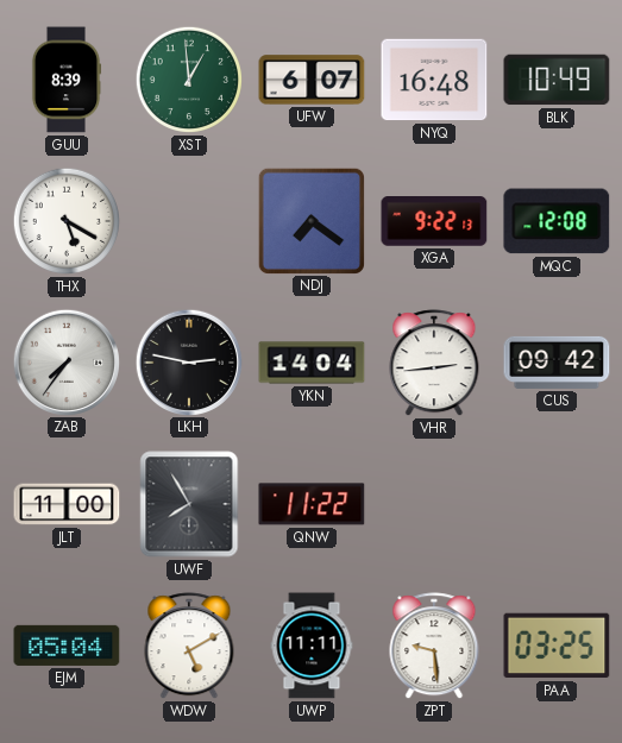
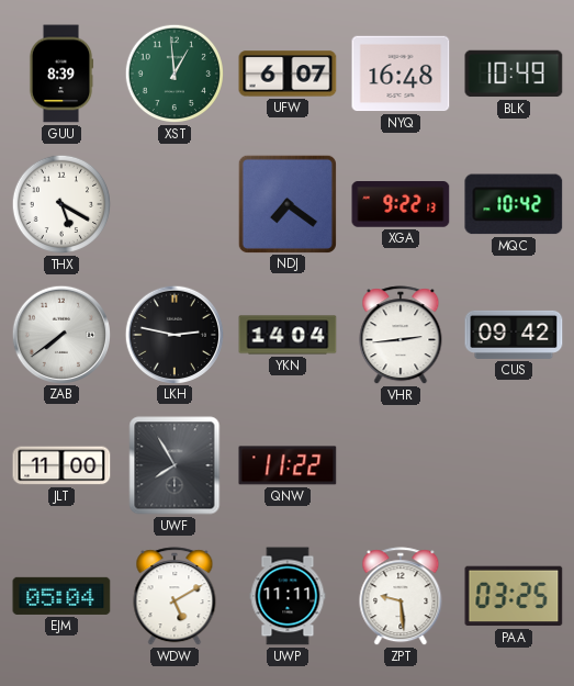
MQC: 12:08 -> 10:42 (514, 204)
ZAB: 7:36 -> 7:39 (60, 334)
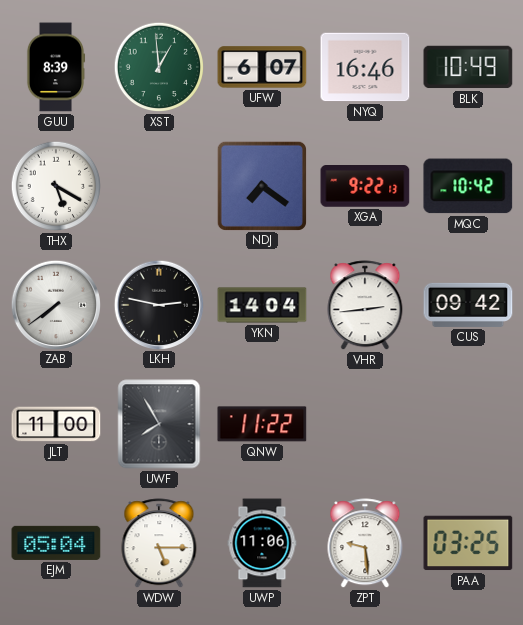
NYQ: 16:48 -> 16:46 (365, 67)
WDW: 5:10 -> 5:15 (159, 544)
UWP: 11:11 -> 11:06 (262, 543)
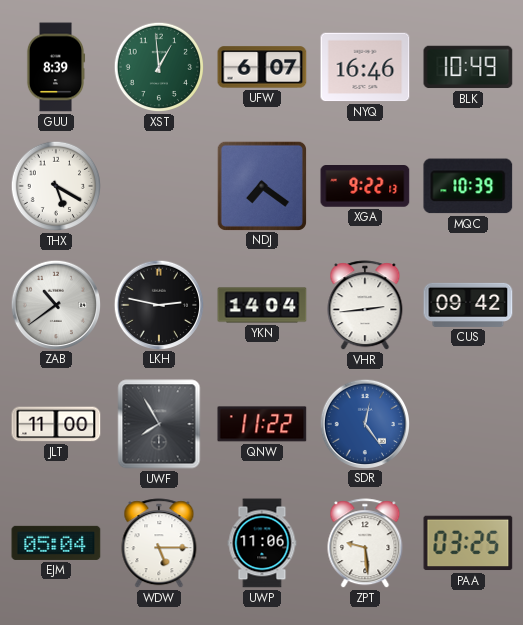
MQC: 10:42 -> 10:39 (468, 186)
ZAB: 7:39 -> 10:39 (55, 304)
SDR: none -> 12:24 (364, 423)
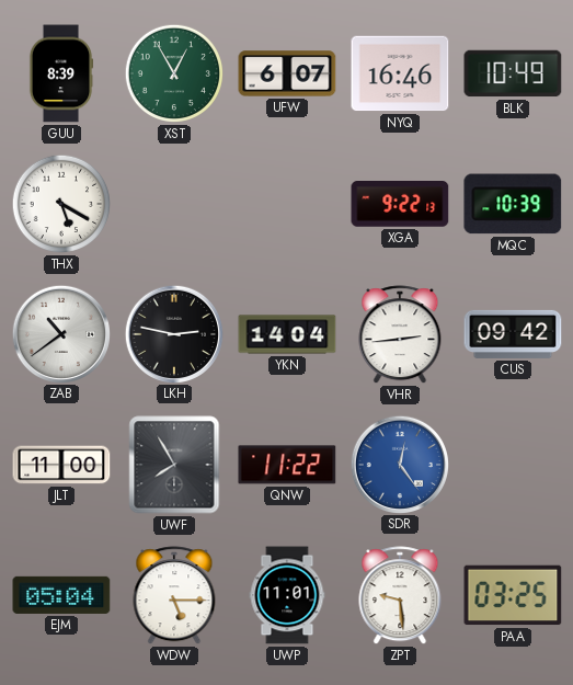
XST: 12:59 -> 12:55 (174, 73)
NDJ: 7:21 -> none (261, 185)
UWP: 11:06 -> 11:01 (287, 595)
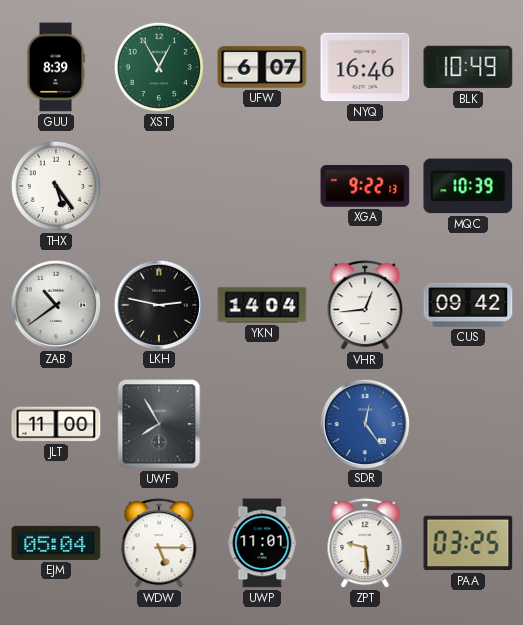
THX: 5:20 -> 5:24 (56, 186)
VHR: 2:44 -> 12:44 (365, 306)
QNW: 11:22 -> none (287, 465)
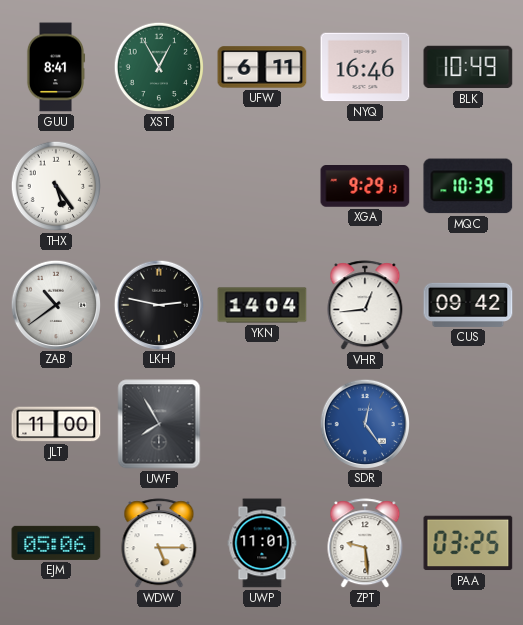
GUU: 8:39 -> 8:41 (56, 67)
UFW: 6:07 -> 6:11 (262, 67)
XGA: 9:22 -> 9:29 (365, 187)
EJM: 05:04 -> 05:06 (56, 543)
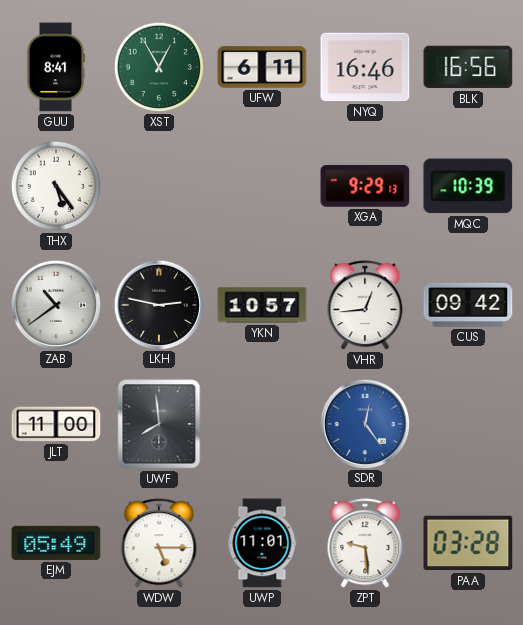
BLK: 10:49 -> 16:56 (468, 67)
YKN: 14:04 -> 10:57 (262, 305)
UWF: 7:55 -> 7:59 (159, 424)
EJM: 05:06 -> 05:49 (56, 543)
PAA: 03:25 -> 03:28 (468, 543)
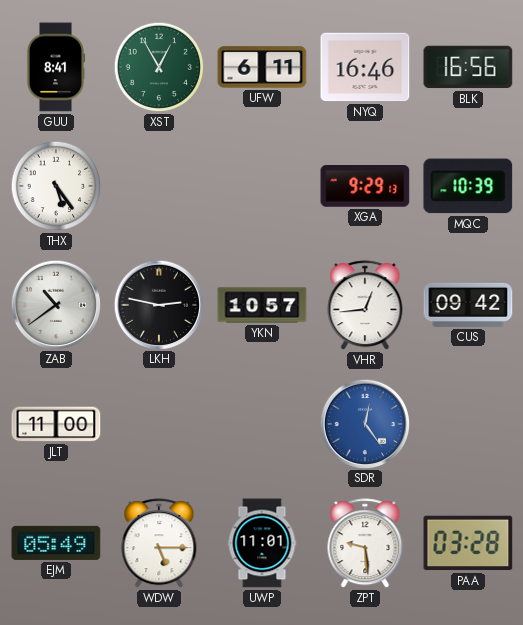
UWF: 7:59 -> none (159, 424)
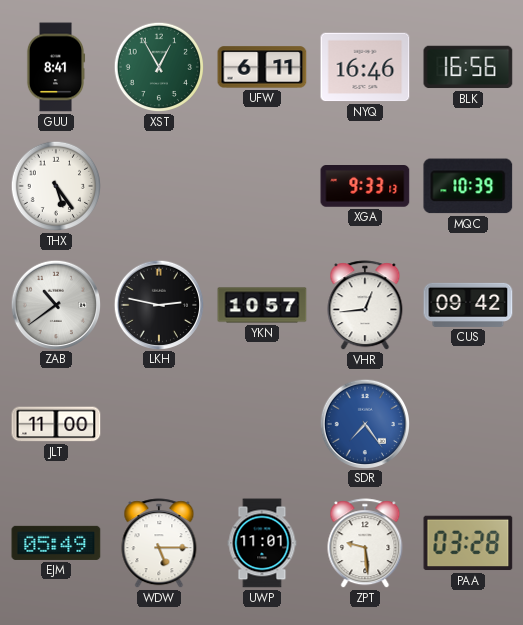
XGA: 9:29 -> 9:33 (365, 187)
SDR: 12:24 -> 7:24 (364, 423)
